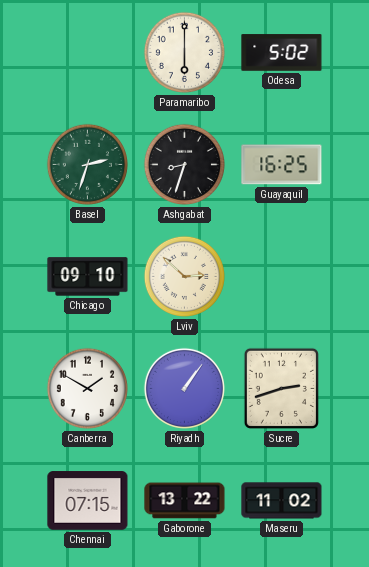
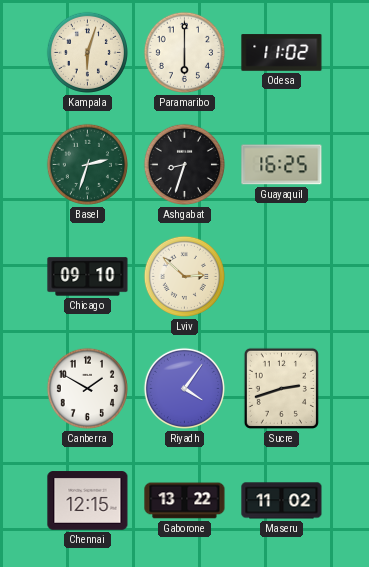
Kampala: none -> 6:03 (87, 52)
Odesa: 5:02 -> 11:02 (282, 53)
Riyadh: 1:06 -> 4:06 (184, 388)
Chennai: 07:15 -> 12:15 (88, 501)
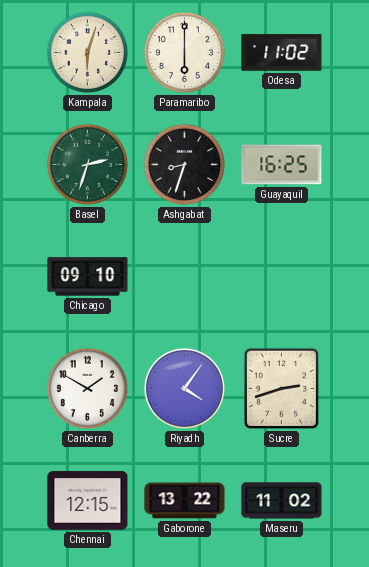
Lviv: 2:52 -> none (184, 276)
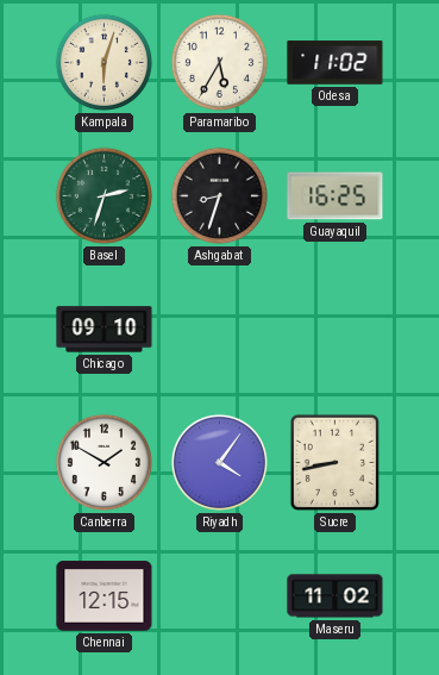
Paramaribo: 6:00 -> 5:35 (219, 62)
Sucre: 2:42 -> 8:43 (334, 462)
Gaborone: 13:22 -> none (185, 501)
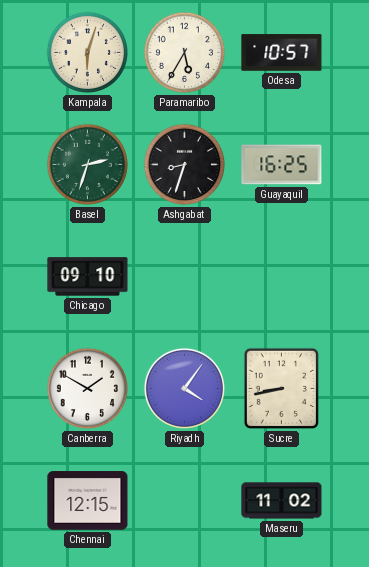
Odesa: 11:02 -> 10:57 (282, 53)
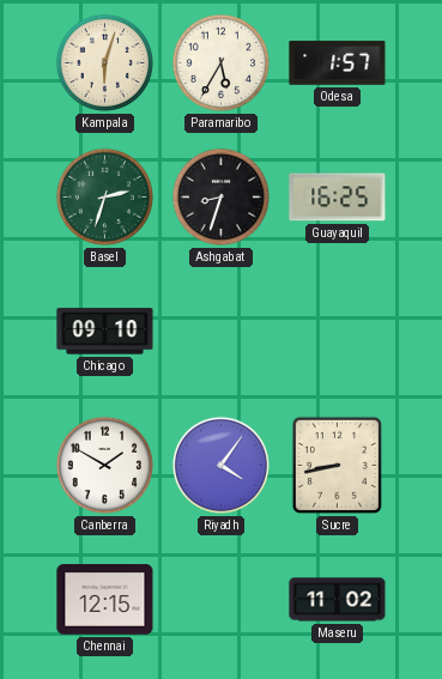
Odesa: 10:57 -> 1:57 (338, 63)
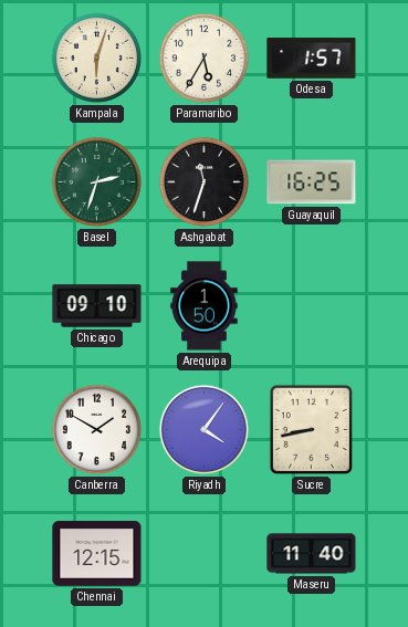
Ashgabat: 8:33 -> 11:33 (203, 181)
Arequipa: none -> 1:50 (205, 306)
Maseru: 11:02 -> 11:40 (312, 554)
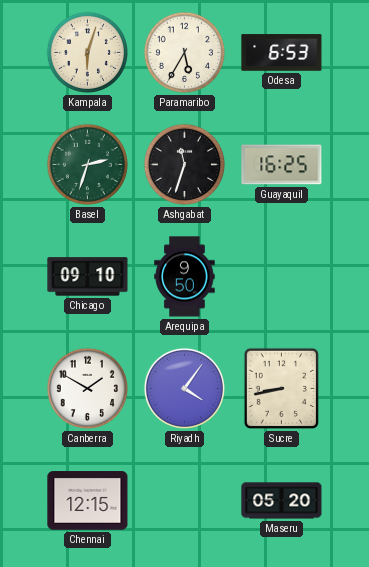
Odesa: 1:57 -> 6:53 (282, 53)
Arequipa: 1:50 -> 9:50 (185, 277)
Maseru: 11:40 -> 05:20 (282, 501)
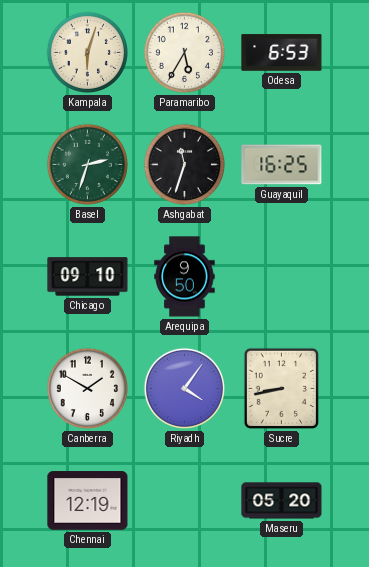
Chennai: 12:15 -> 12:19 (88, 501)
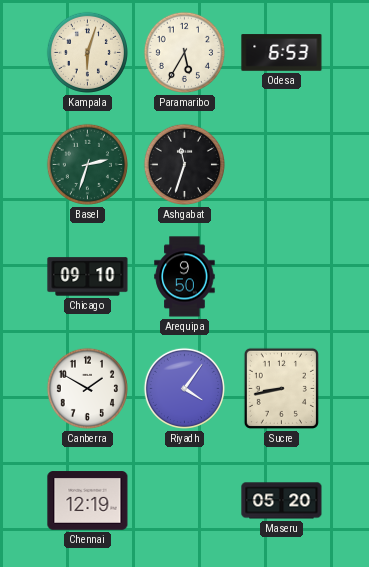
Guayaquil: 16:25 -> none (282, 165)
